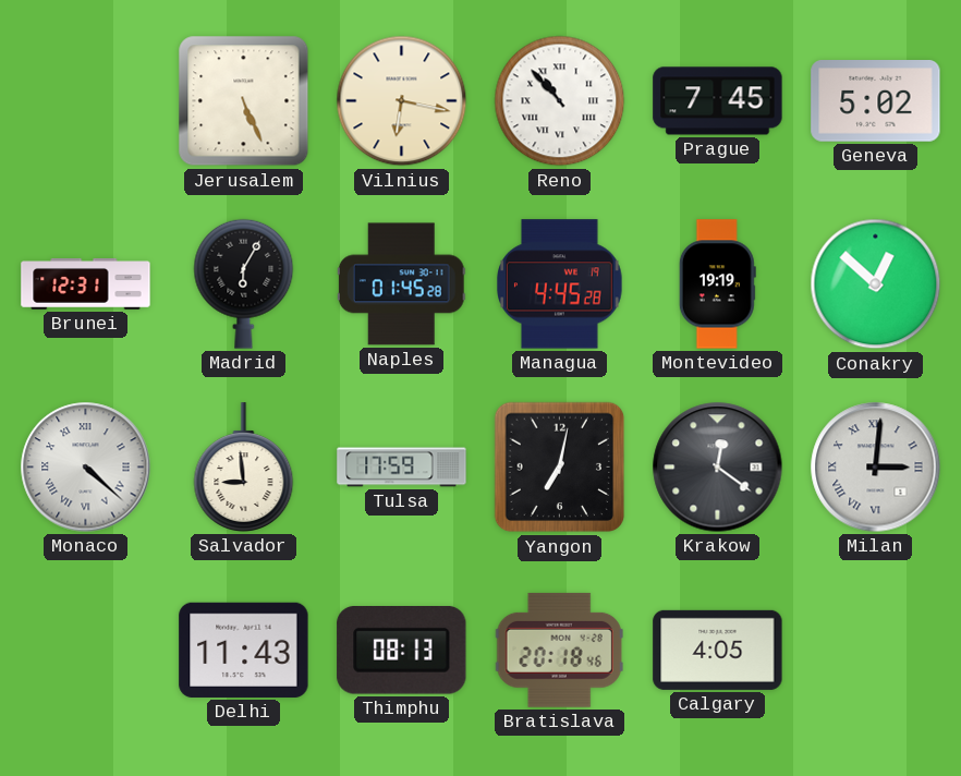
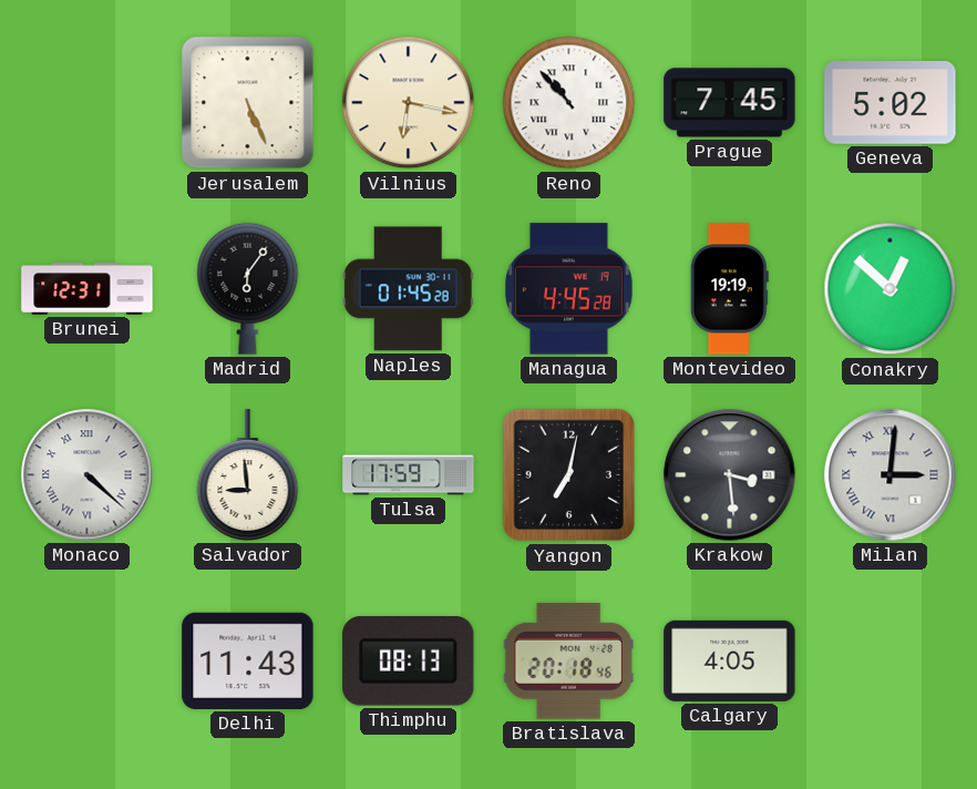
Madrid: 6:05 -> 6:06 (248, 288)
Krakow: 12:21 -> 3:29 (730, 475)
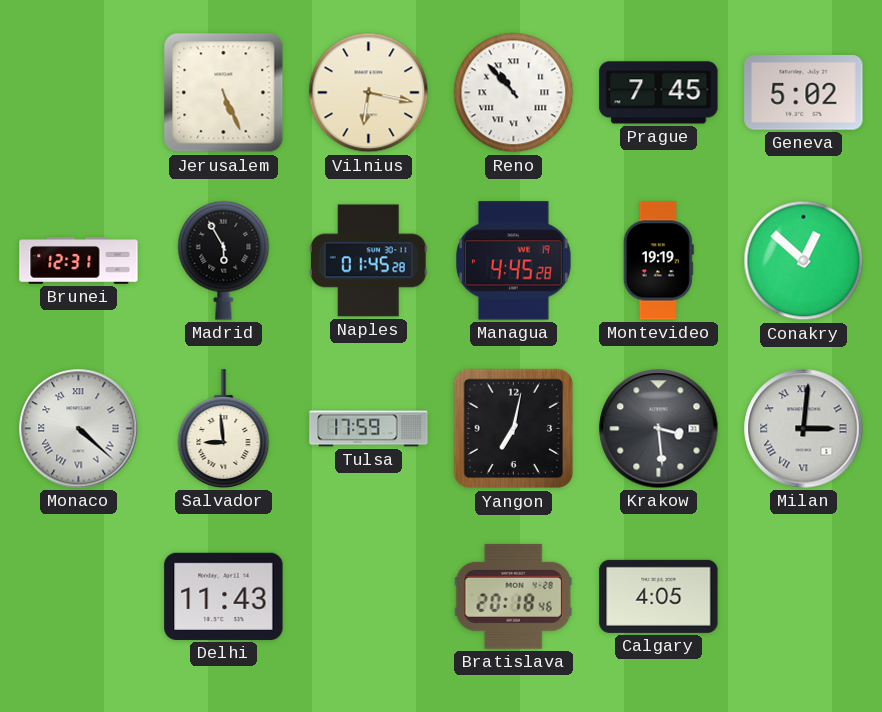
Madrid: 6:06 -> 5:55 (224, 260)
Thimphu: 08:13 -> none (409, 662)
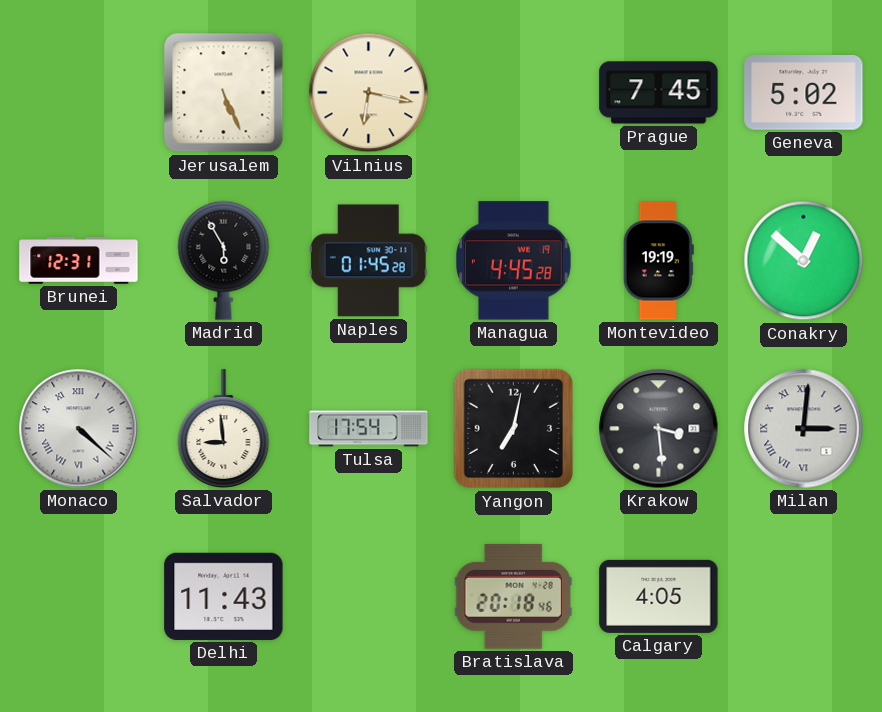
Reno: 10:53 -> none (514, 93)
Tulsa: 17:59 -> 17:54 (369, 429)
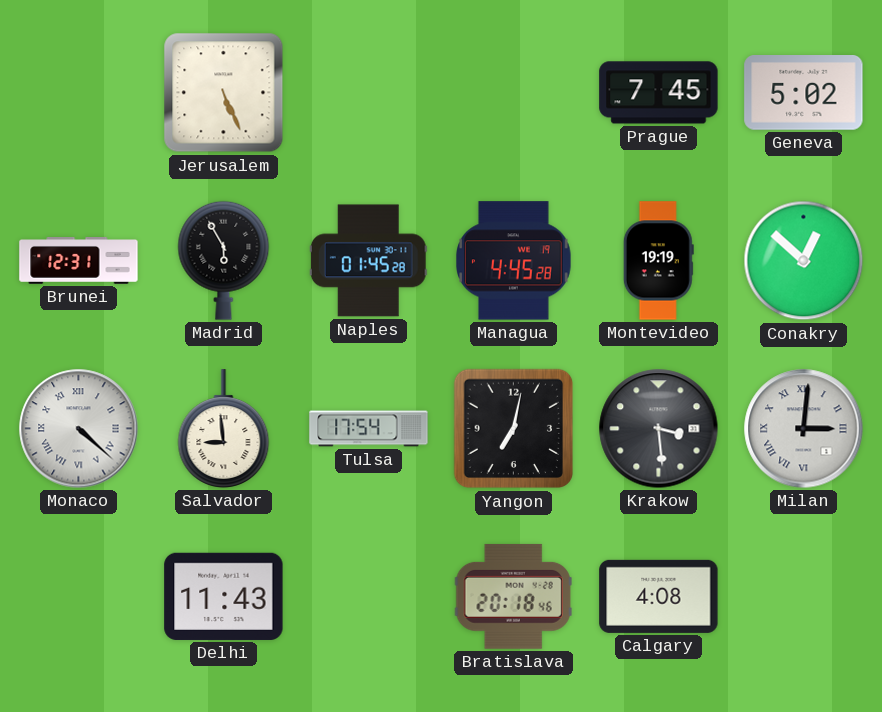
Vilnius: 6:17 -> none (369, 93)
Calgary: 4:05 -> 4:08 (659, 596)
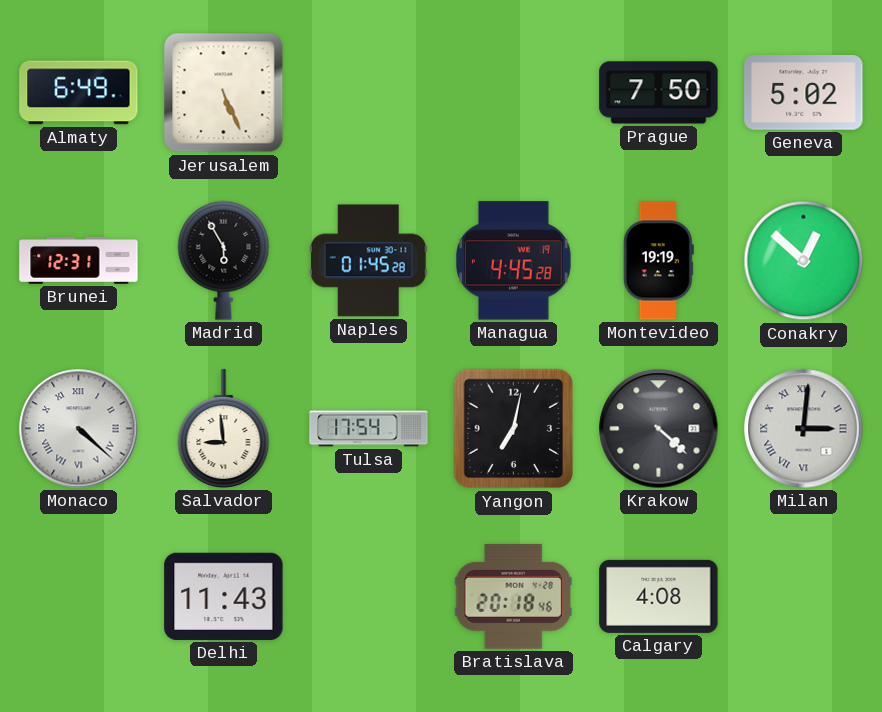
Almaty: none -> 6:49 (79, 93)
Prague: 7:45 -> 7:50 (659, 93)
Krakow: 3:29 -> 4:22 (659, 429)
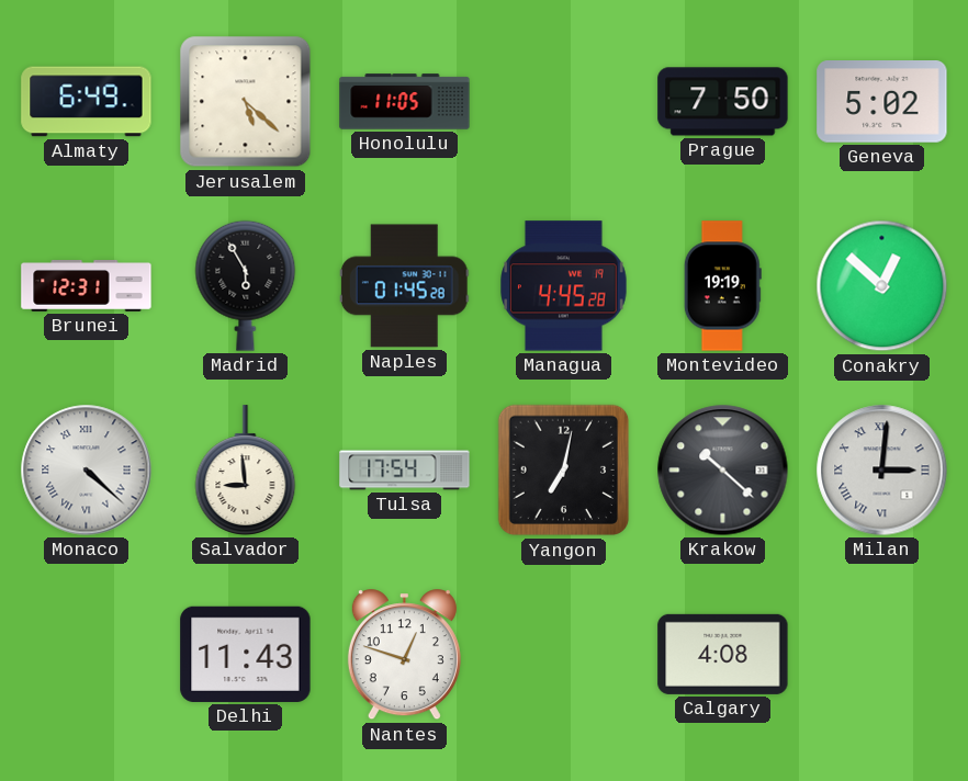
Jerusalem: 5:26 -> 5:22 (246, 102)
Honolulu: none -> 11:05 (405, 102)
Krakow: 4:22 -> 10:22 (723, 471)
Nantes: none -> 12:48 (404, 655)
Bratislava: 20:18 -> none (513, 596)
